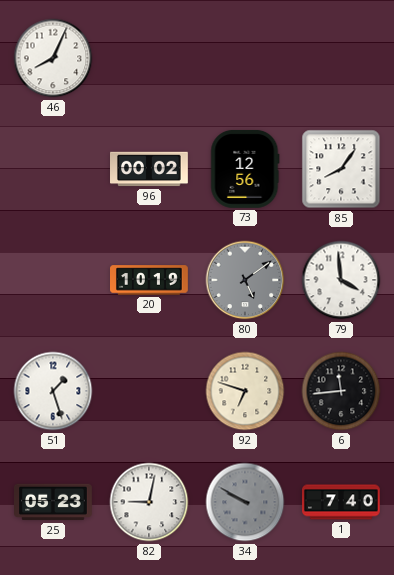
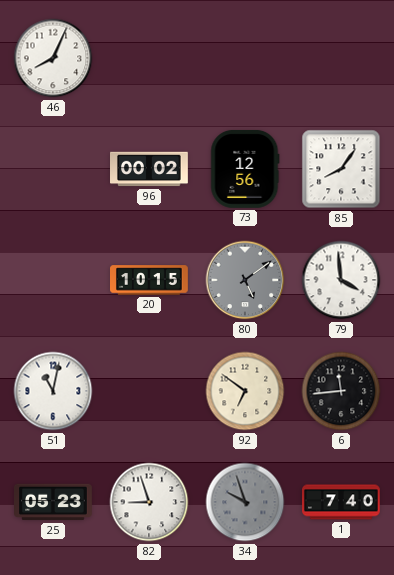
20: 10:19 -> 10:15 (150, 280)
51: 1:27 -> 11:02 (53, 391)
92: 6:48 -> 6:51 (245, 391)
82: 9:02 -> 8:57 (149, 502)
34: 9:50 -> 9:57 (245, 502)
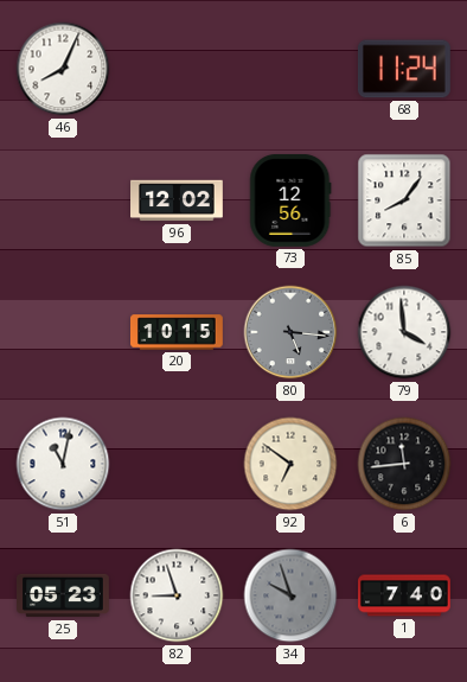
68: none -> 11:24 (404, 69)
96: 00:02 -> 12:02 (178, 200)
80: 5:09 -> 5:16 (290, 332)
